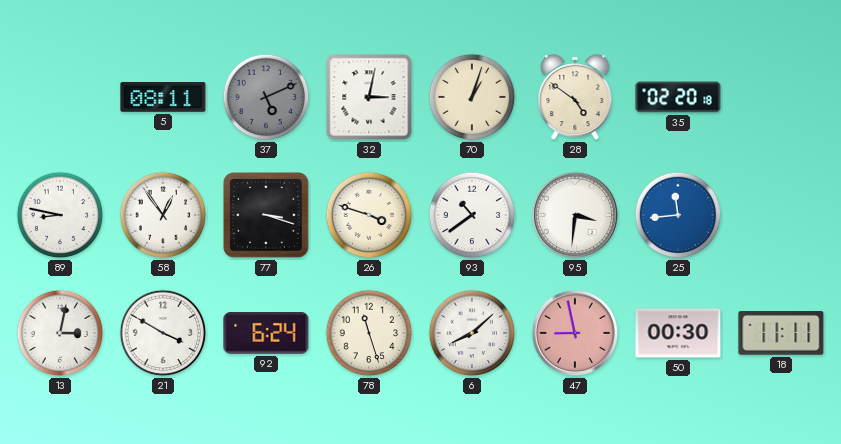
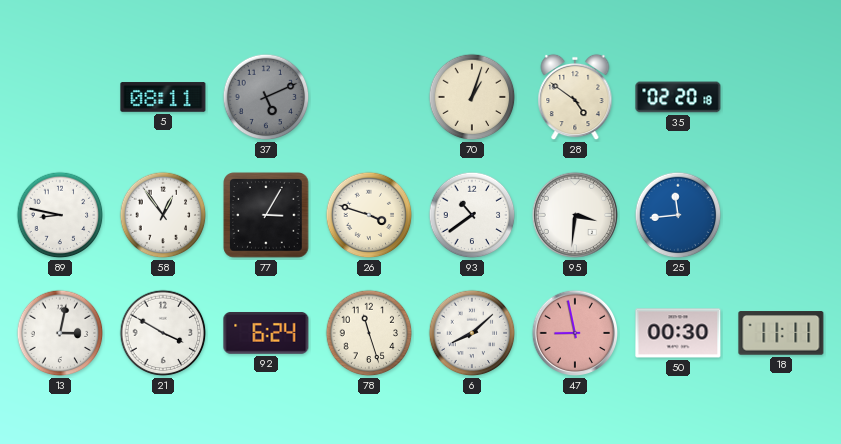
32: 3:02 -> none (369, 97)
77: 3:18 -> 3:05 (266, 215)
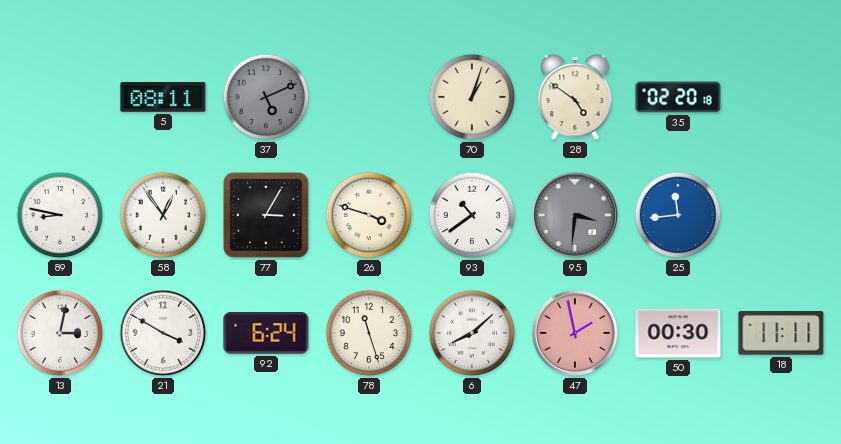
95 dial: white -> grey (575, 215)
47: 8:58 -> 1:58 (575, 333)
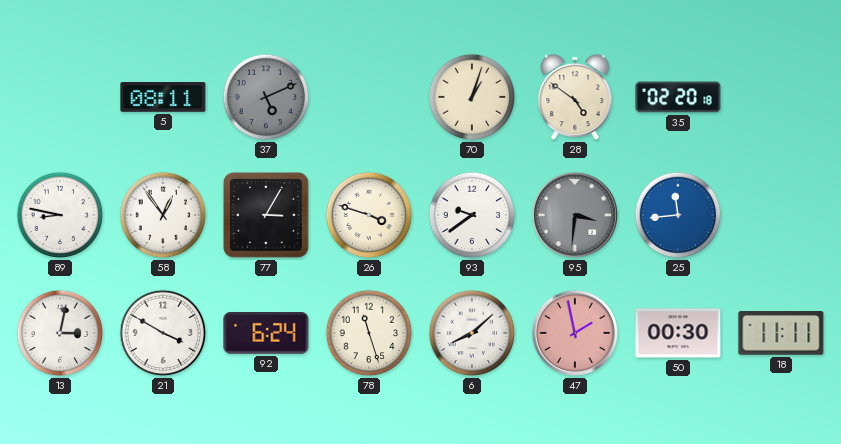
93: 10:39 -> 9:39 (472, 215)
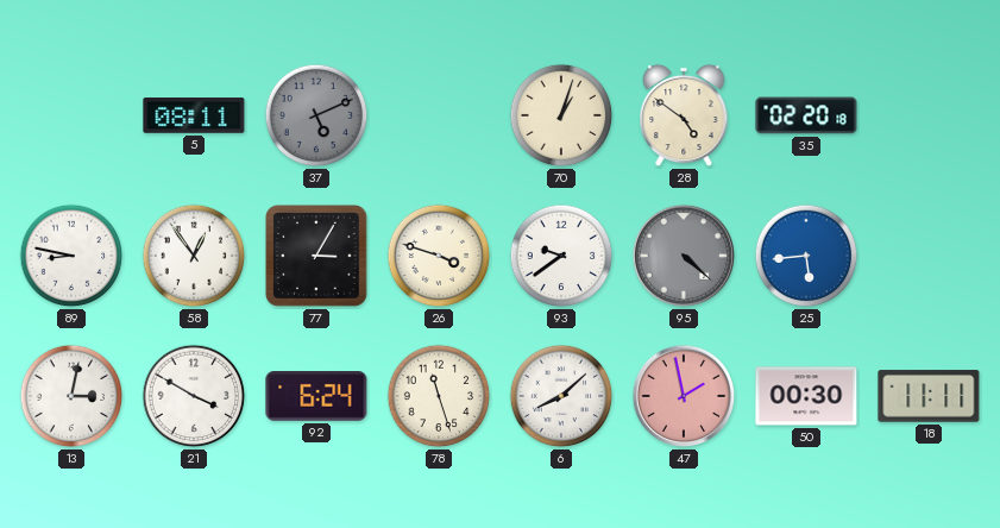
95: 3:31 -> 4:22 (684, 256)
25: 11:44 -> 5:44 (806, 256)
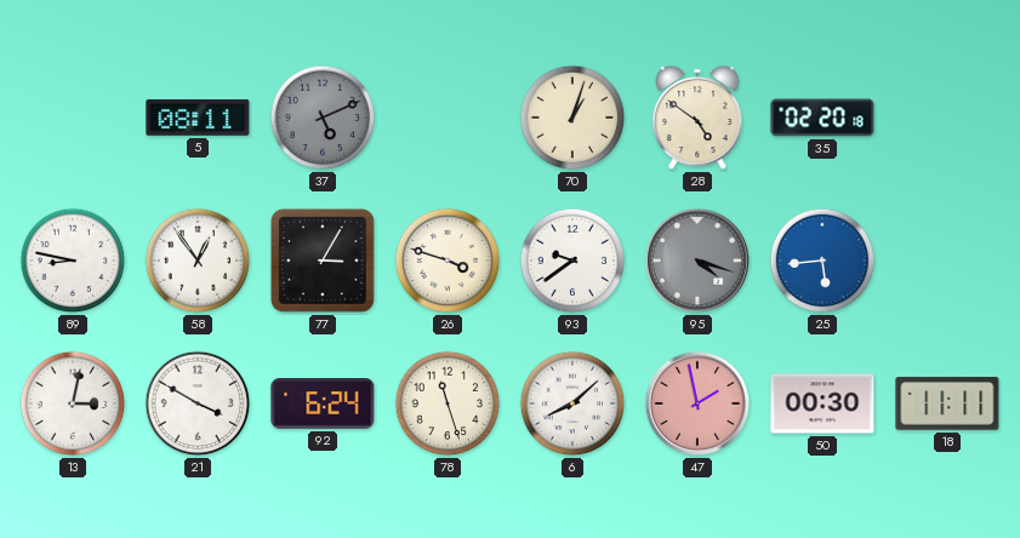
95: 4:22 -> 4:18 (697, 261)
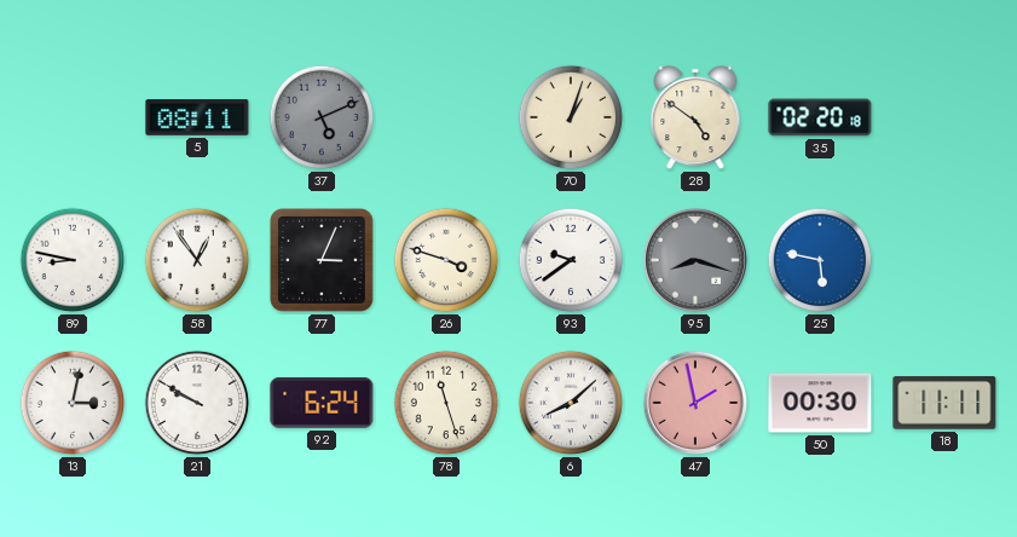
77: 3:05 -> 3:04 (322, 260)
95: 4:18 -> 8:18 (695, 260)
25: 5:44 -> 5:47 (820, 260)
21: 3:50 -> 9:50 (197, 403)
